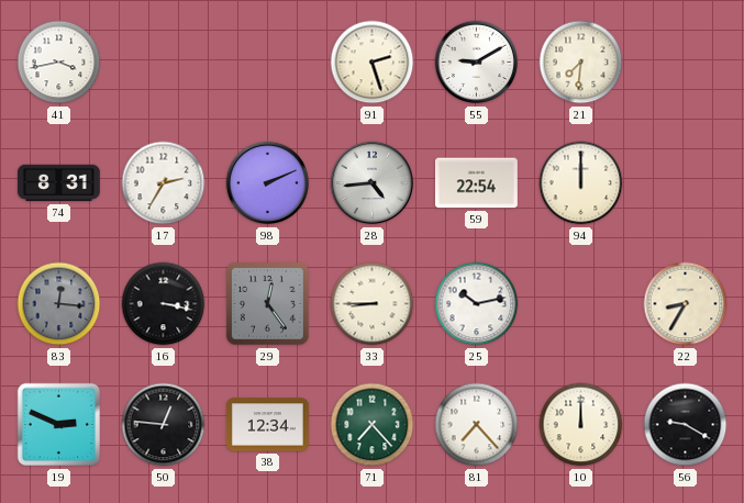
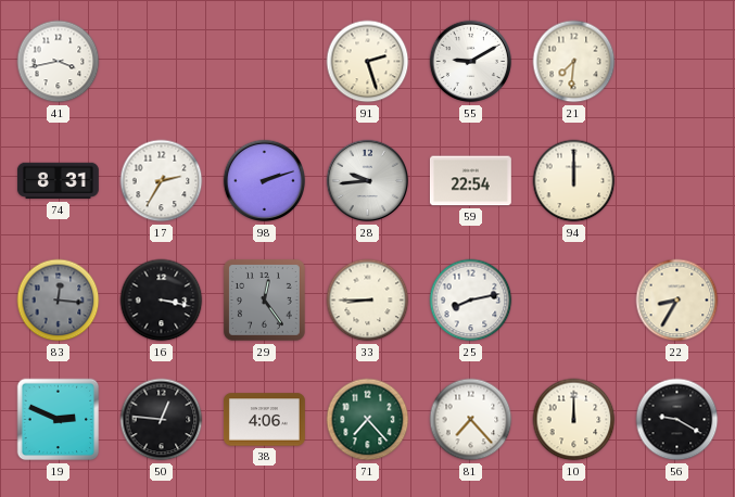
98: 2:11 -> 2:12 (265, 181)
28: 4:44 -> 9:44 (368, 181)
25: 10:13 -> 8:13 (471, 301)
38: 12:34 -> 4:06 (265, 420)
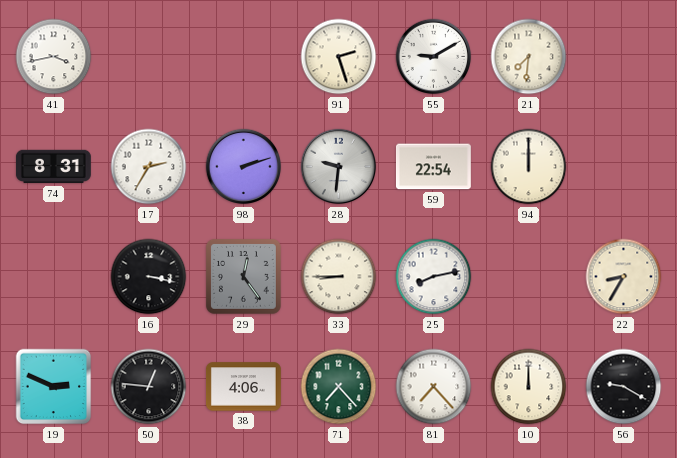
28: 9:44 -> 9:31 (339, 167)
83: 12:16 -> none (59, 301)
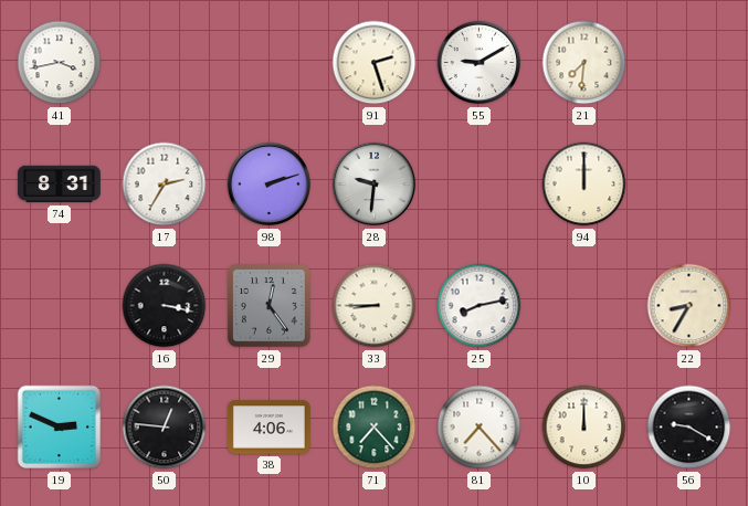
59: 22:54 -> none (434, 167)
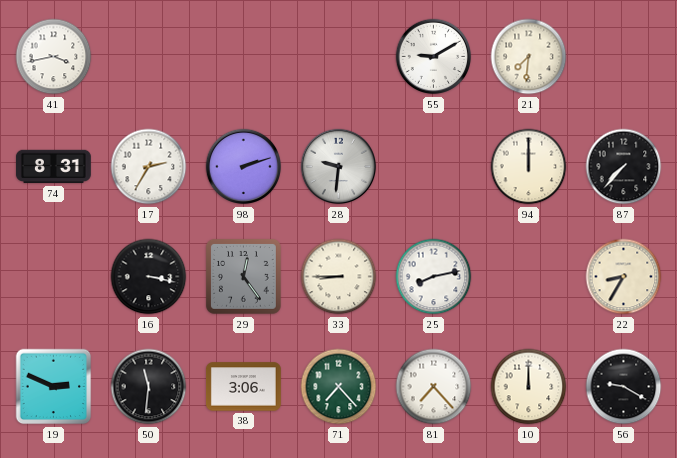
91: 2:27 -> none (375, 63)
87: none -> 7:37 (624, 167)
50: 12:46 -> 11:31 (149, 387)
38: 4:06 -> 3:06 (244, 387)
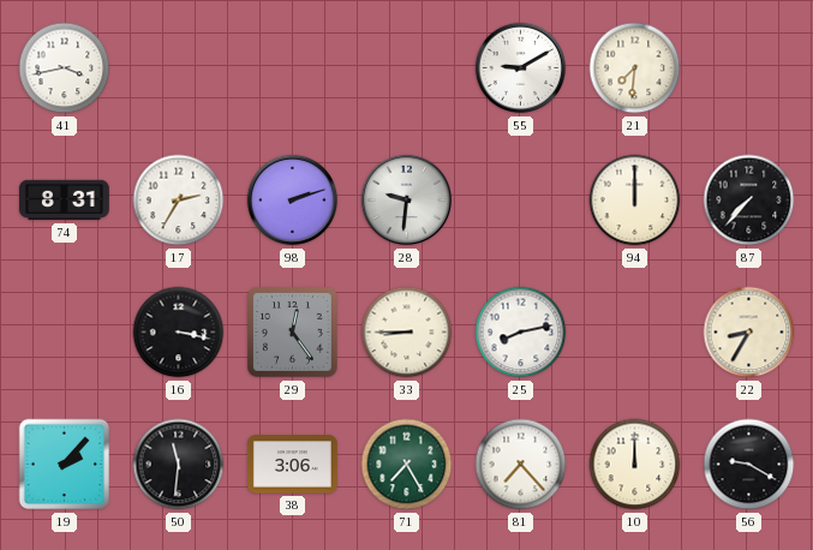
19: 2:49 -> 2:07 (65, 465)
71: 7:23 -> 7:25 (407, 465)
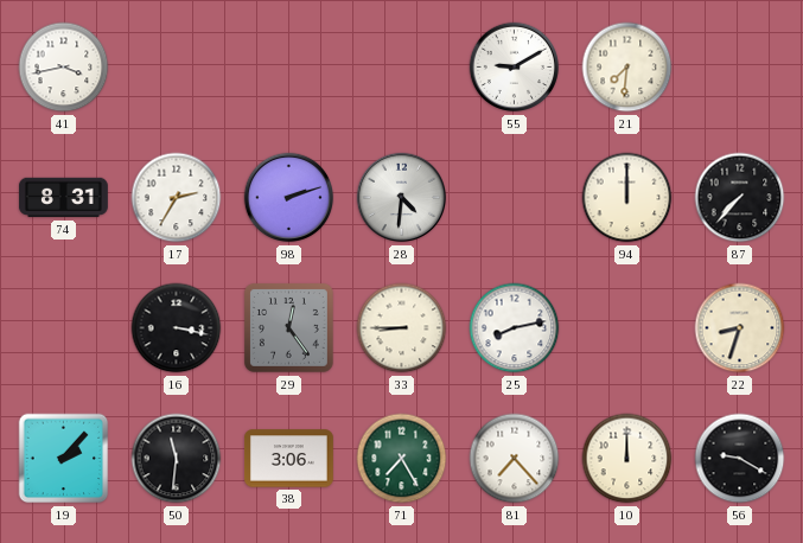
28: 9:31 -> 4:31 (402, 198)
22: 8:35 -> 8:33 (740, 328)
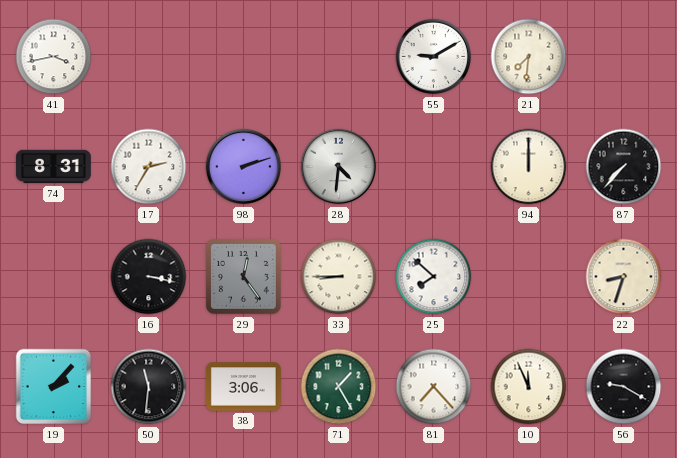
25: 8:13 -> 7:52 (434, 277)
71: 7:25 -> 1:25 (339, 387)
10: 12:00 -> 11:56 (529, 387)
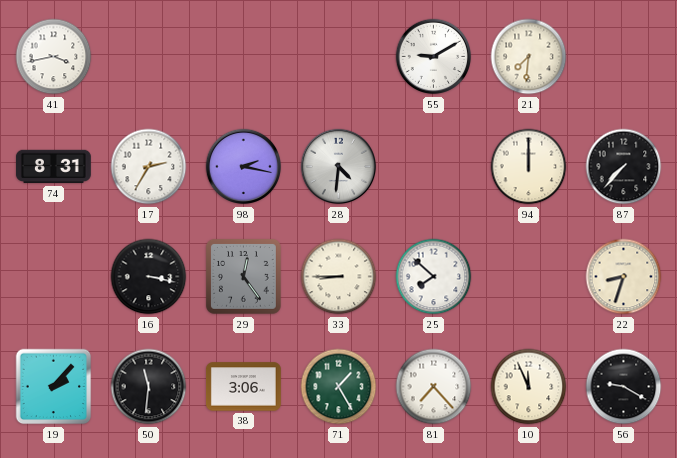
98: 2:12 -> 2:17 (244, 167)
